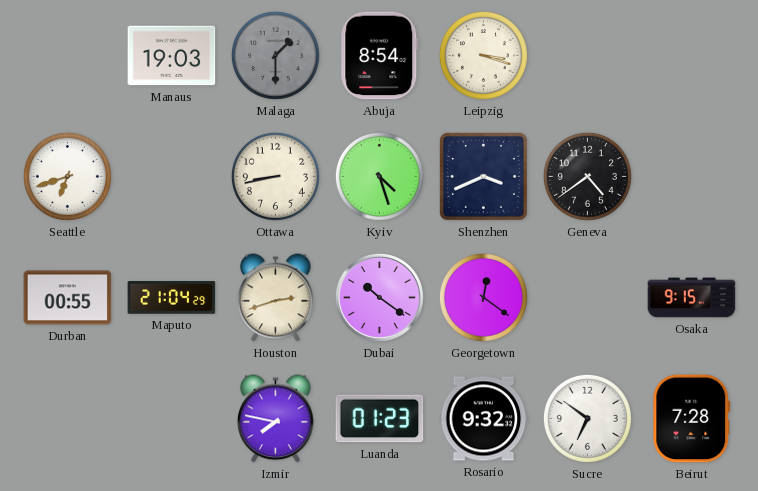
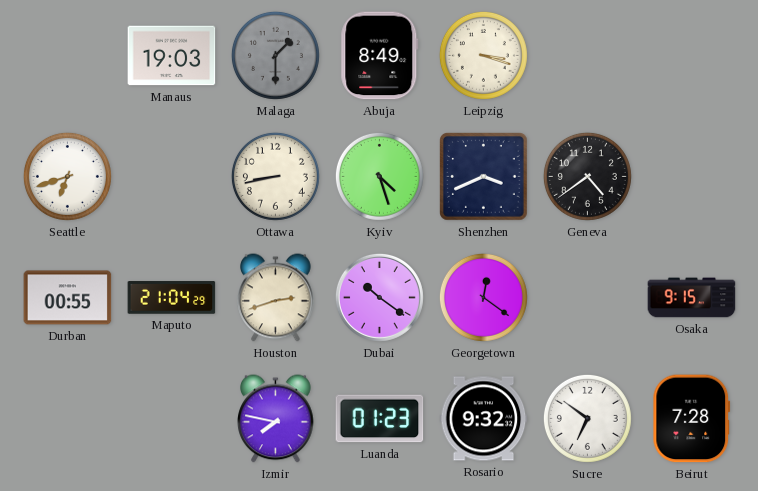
Abuja: 8:54 -> 8:49 (380, 56)
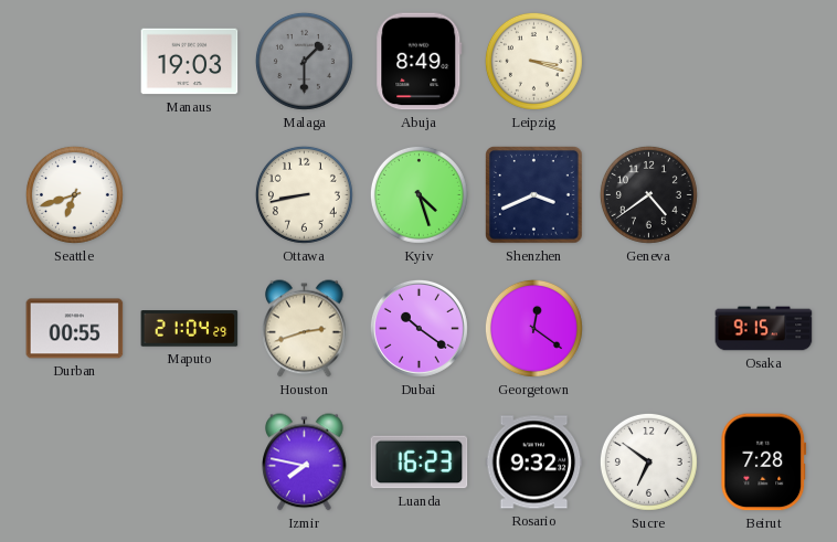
Luanda: 01:23 -> 16:23 (420, 463)
